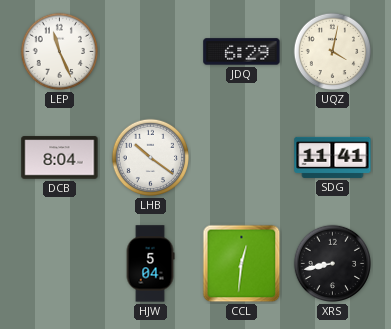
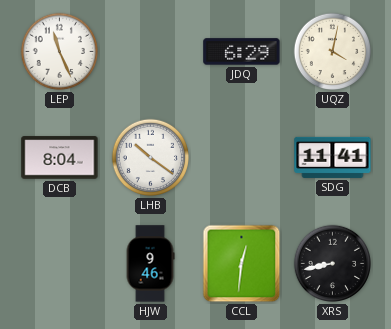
HJW: 5:04 -> 9:46 (150, 264)
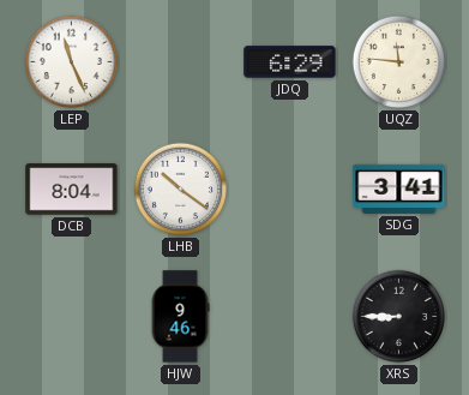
UQZ: 4:02 -> 11:46 (399, 62)
SDG: 11:41 -> 3:41 (399, 188)
CCL: 12:31 -> none (242, 264)
XRS: 8:43 -> 8:45 (399, 317)
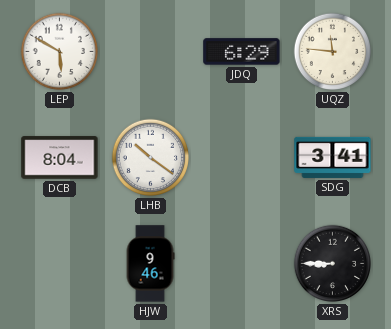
LEP: 11:26 -> 5:50 (60, 52)
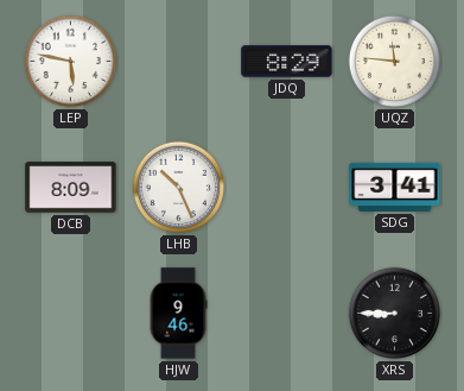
LEP: 5:50 -> 5:47 (71, 62)
JDQ: 6:29 -> 8:29 (287, 62)
DCB: 8:04 -> 8:09 (71, 188)
LHB: 10:21 -> 10:26 (179, 188)
